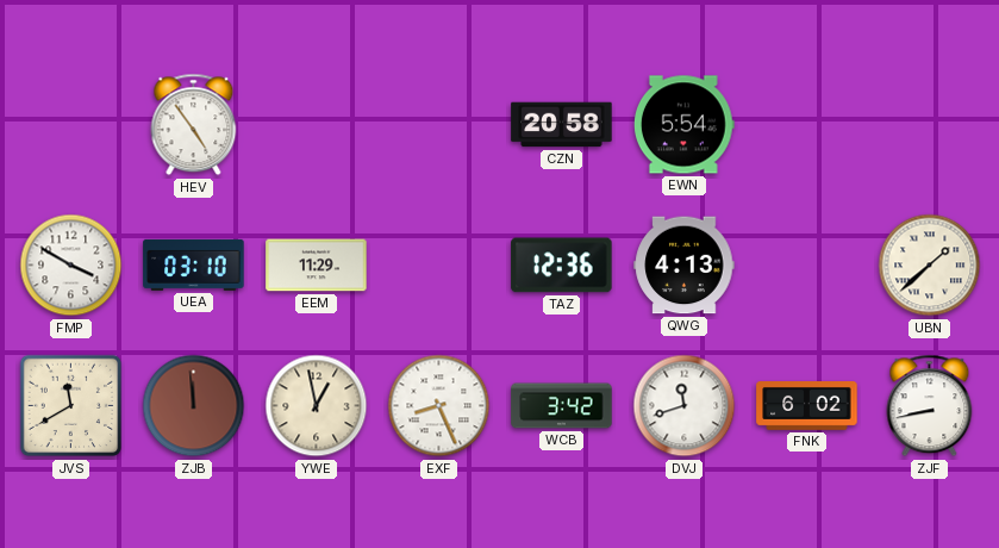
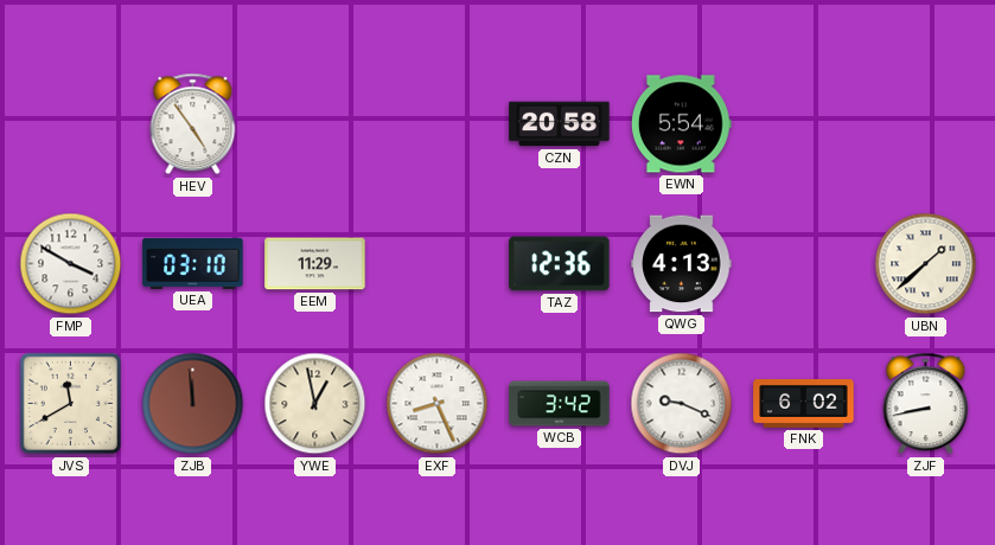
DVJ: 11:42 -> 9:19 (682, 404)
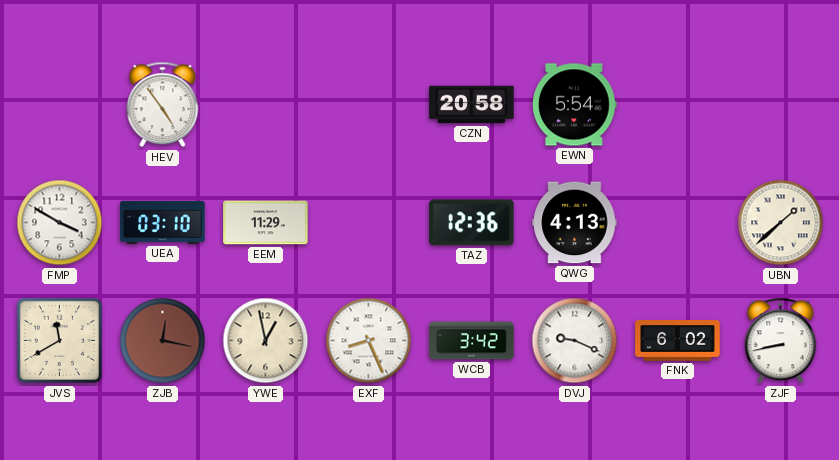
ZJB: 11:59 -> 12:17 (163, 341)
